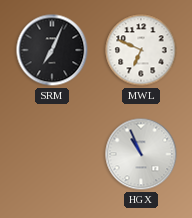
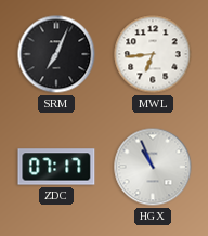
MWL: 6:49 -> 6:44 (153, 54)
ZDC: none -> 07:17 (56, 167)
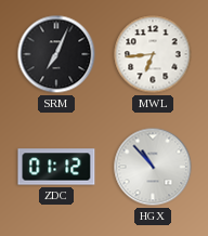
ZDC: 07:17 -> 01:12 (56, 167)
HGX: 10:56 -> 10:53 (153, 167)
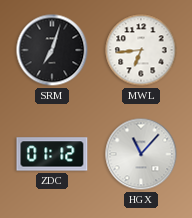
SRM: 7:04 -> 7:03 (52, 50)
HGX: 10:53 -> 11:07 (141, 154)
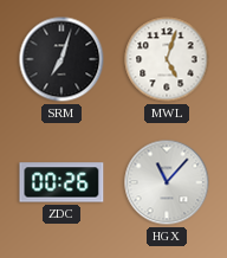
MWL: 6:44 -> 5:03 (167, 59)
ZDC: 01:12 -> 00:26 (61, 182)
